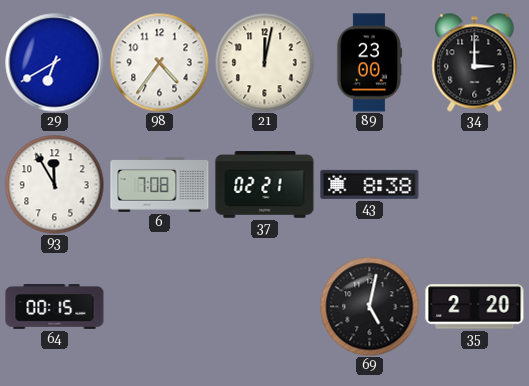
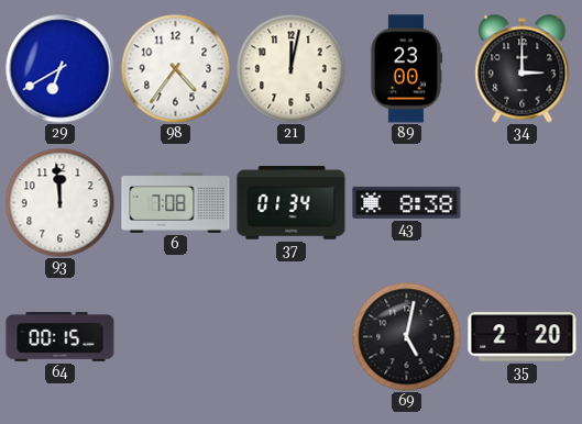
93: 11:55 -> 11:59 (61, 203)
37: 02:21 -> 01:34 (292, 203)
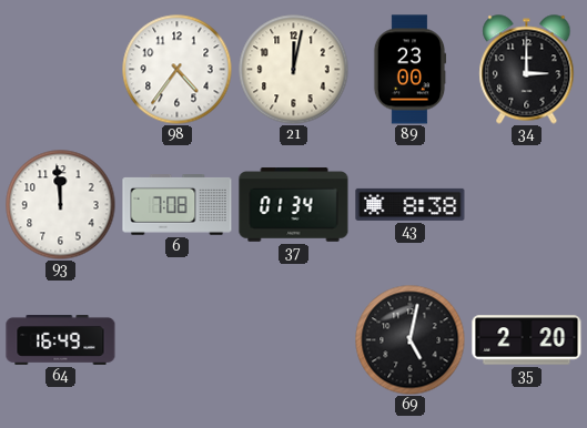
29: 6:40 -> none (61, 69)
64: 00:15 -> 16:49 (61, 340)
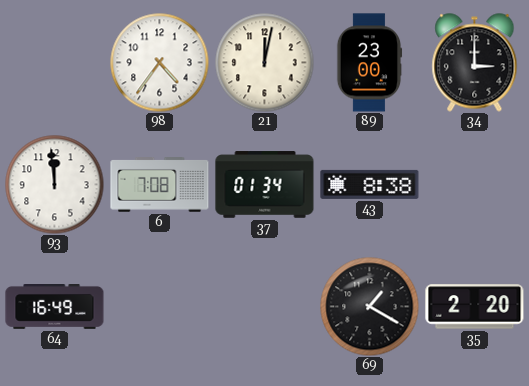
69: 5:02 -> 1:20 (370, 307)
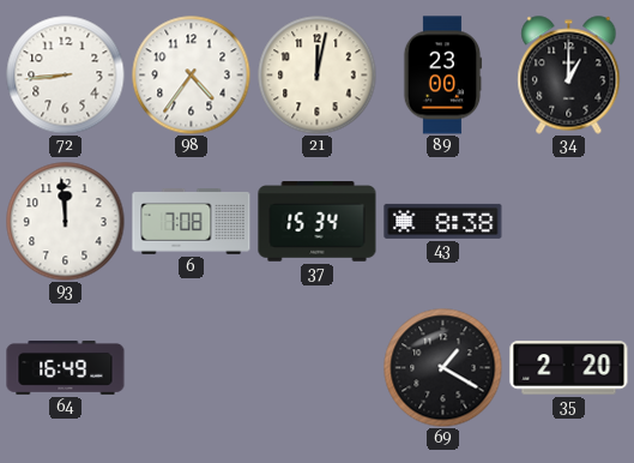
72: none -> 8:44 (66, 76)
34: 3:00 -> 1:00 (569, 76)
37: 01:34 -> 15:34 (318, 222)
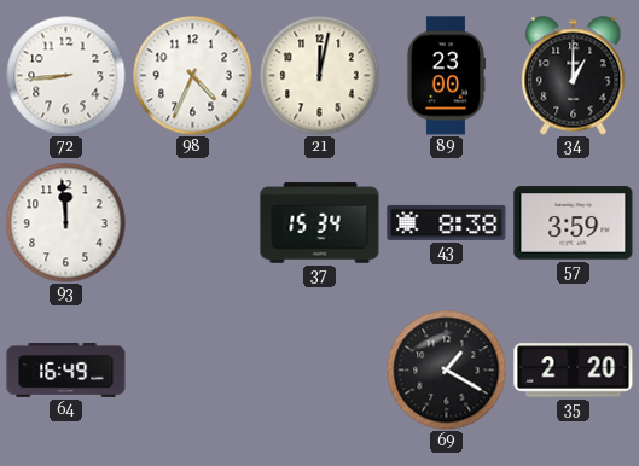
98: 4:36 -> 4:34 (193, 76)
6: 7:08 -> none (192, 222)
57: none -> 3:59 (574, 223)
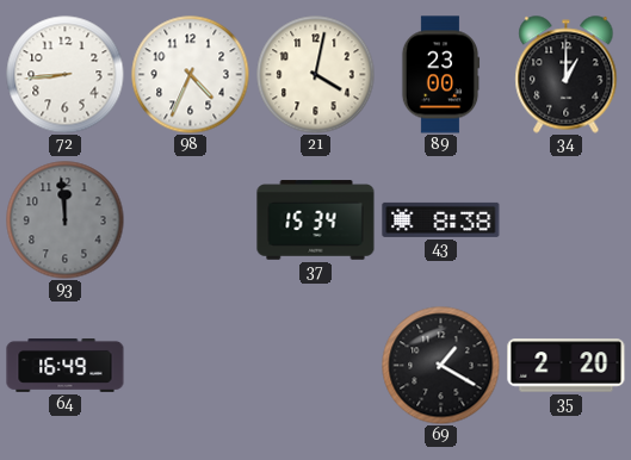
21: 12:02 -> 4:02 (316, 75)
93 dial: white -> grey (66, 220)
57: 3:59 -> none (574, 223)
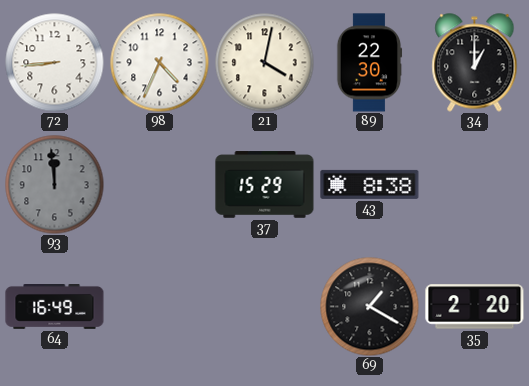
89: 23:00 -> 22:30 (369, 63)
37: 15:34 -> 15:29 (265, 185)
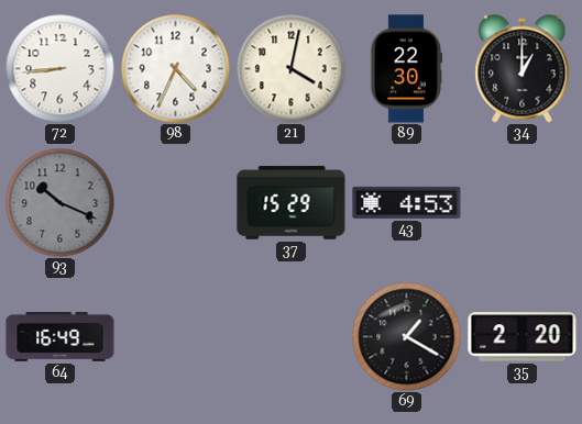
93: 11:59 -> 10:19 (61, 203)
43: 8:38 -> 4:53 (407, 202)
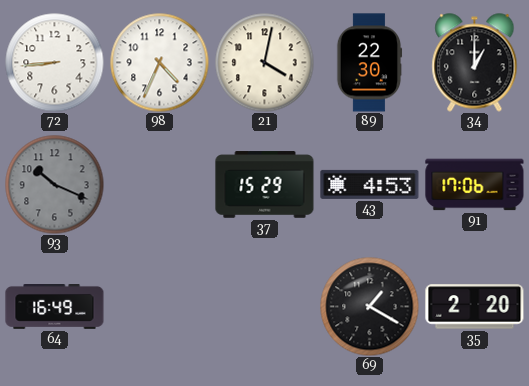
91: none -> 17:06 (475, 185)
